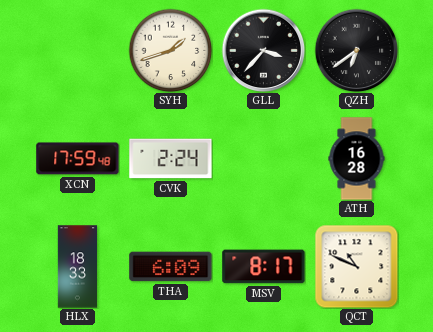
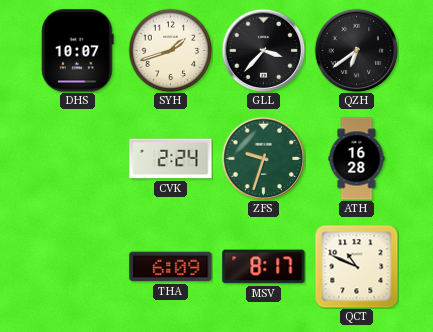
DHS: none -> 10:07 (78, 51)
XCN: 17:59 -> none (78, 159)
ZFS: none -> 9:33 (263, 158)
HLX: 18:33 -> none (78, 267)
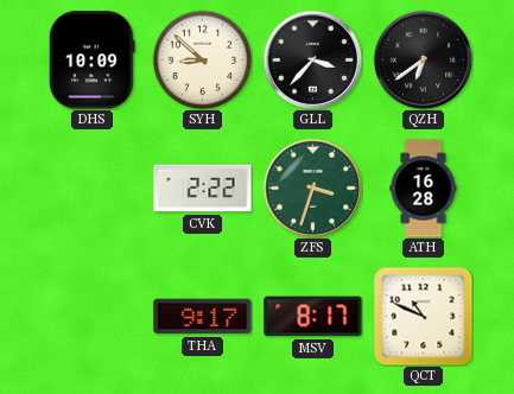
DHS: 10:07 -> 10:09 (93, 61)
SYH: 1:42 -> 8:52 (202, 59)
CVK: 2:24 -> 2:22 (203, 189)
ZFS: 9:33 -> 3:33 (312, 188)
THA: 6:09 -> 9:17 (203, 317)
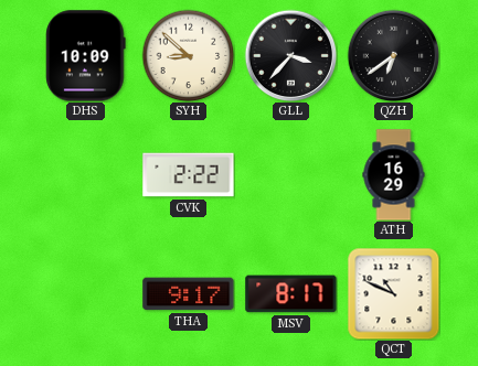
ZFS: 3:33 -> none (312, 188)
ATH: 16:28 -> 16:29 (394, 175)
